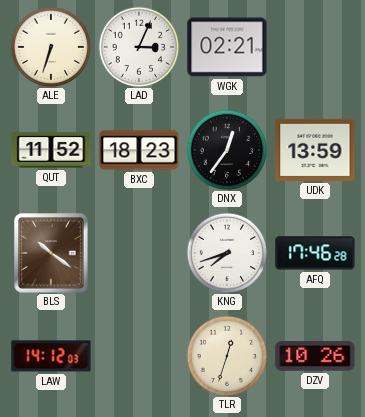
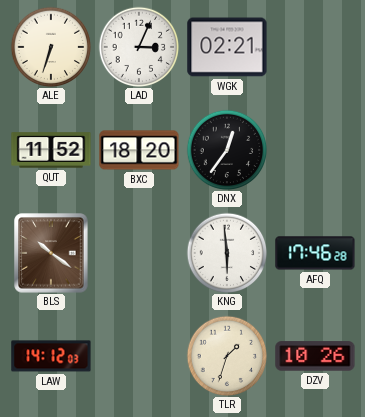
BXC: 18:23 -> 18:20 (139, 150)
UDK: 13:59 -> none (315, 150)
KNG: 7:42 -> 5:59 (227, 253)
TLR: 12:33 -> 1:33 (227, 356)
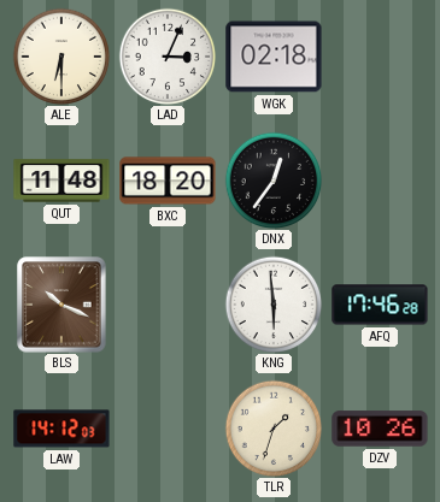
ALE: 6:33 -> 6:30 (61, 57)
WGK: 02:21 -> 02:18 (274, 57)
QUT: 11:52 -> 11:48 (61, 181)
BLS: 10:21 -> 10:19 (61, 305)
